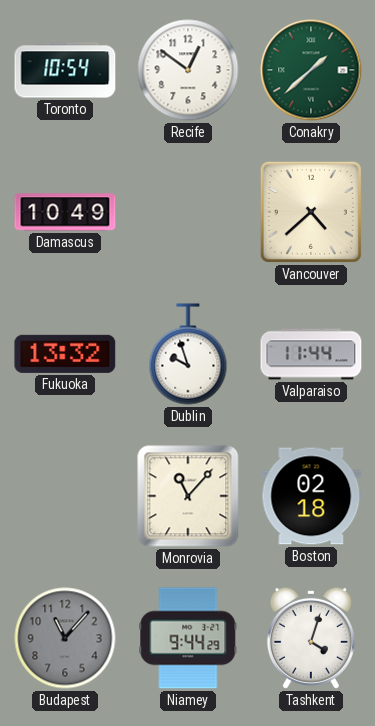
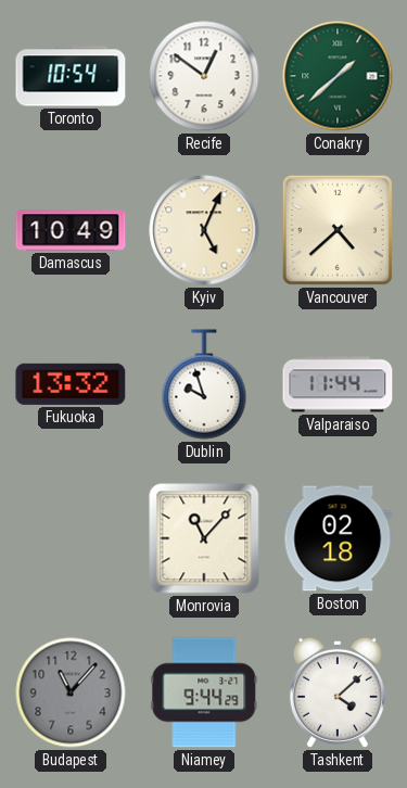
Kyiv: none -> 5:04 (204, 230)
Tashkent: 4:03 -> 4:08 (338, 692)
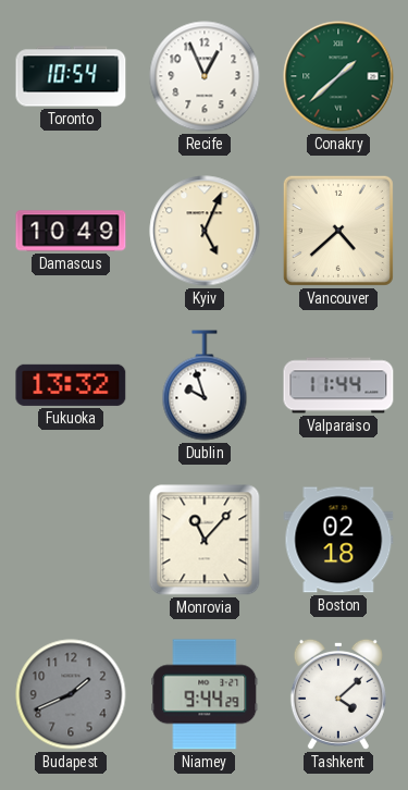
Recife: 12:51 -> 12:56 (205, 76)
Budapest: 11:07 -> 1:41 (71, 694)
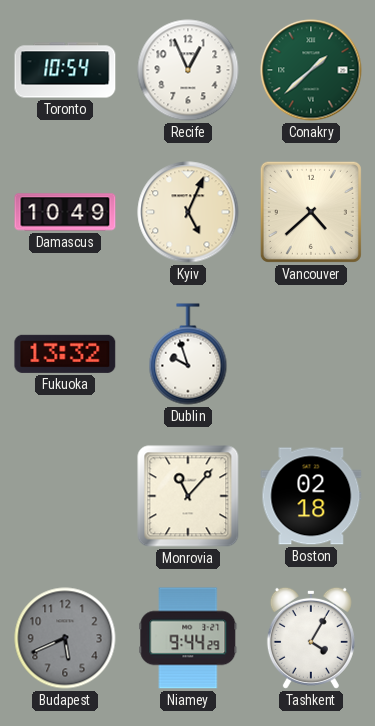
Valparaiso: 11:44 -> none (338, 385)
Budapest: 1:41 -> 5:41 (65, 638)
Tashkent: 4:08 -> 4:05 (311, 638)
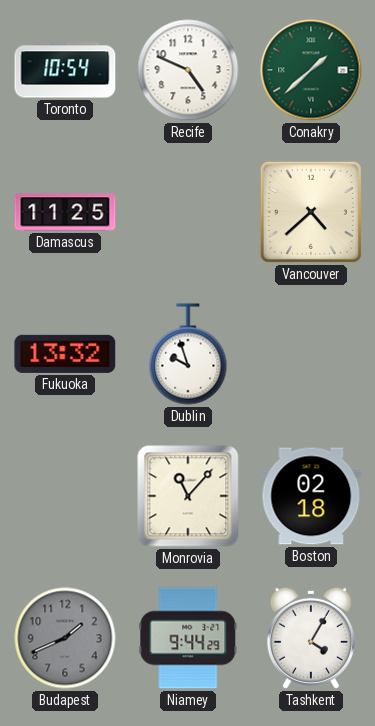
Recife: 12:56 -> 4:49 (188, 70)
Damascus: 10:49 -> 11:25 (65, 212)
Kyiv: 5:04 -> none (188, 212)
Budapest: 5:41 -> 1:41 (65, 638)
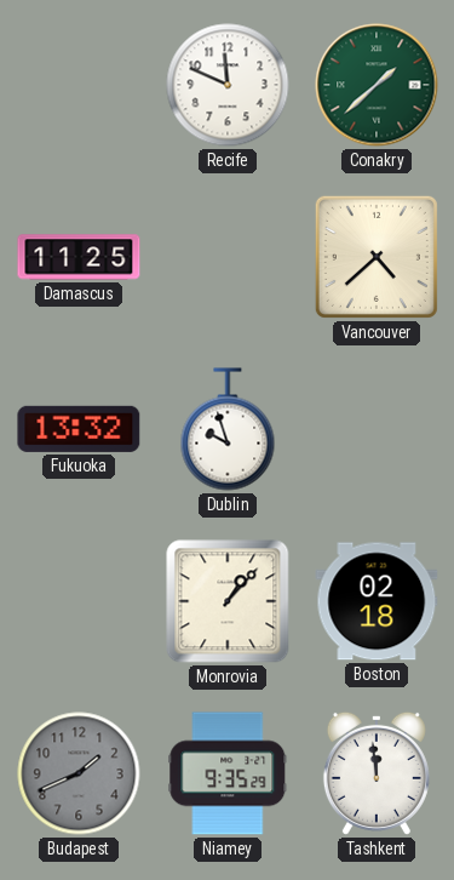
Toronto: 10:54 -> none (65, 70)
Recife: 4:49 -> 11:49 (228, 85)
Monrovia: 11:07 -> 1:07 (228, 601)
Niamey: 9:44 -> 9:35 (228, 773)
Tashkent: 4:05 -> 11:59 (377, 773)
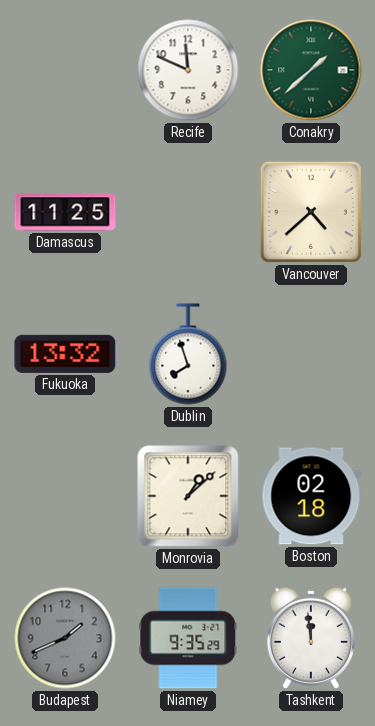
Dublin: 9:57 -> 7:57 (188, 354)
Monrovia: 1:07 -> 1:08 (188, 496)
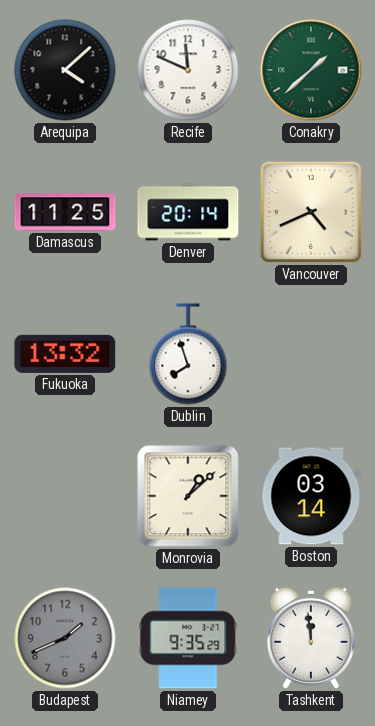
Arequipa: none -> 4:08 (65, 70)
Denver: none -> 20:14 (188, 212)
Vancouver: 4:38 -> 4:41 (311, 212)
Boston: 02:18 -> 03:14 (311, 496)
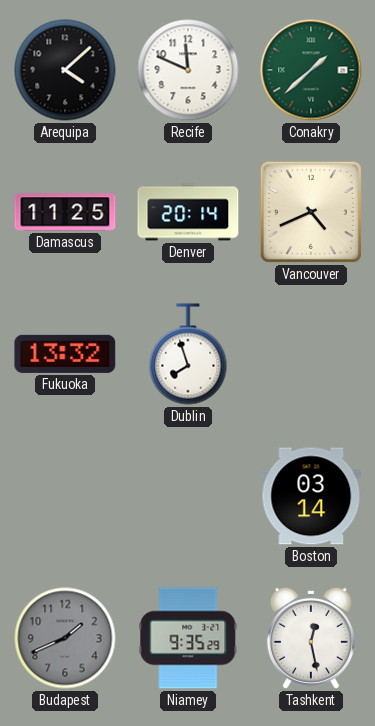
Monrovia: 1:08 -> none (188, 496)
Tashkent: 11:59 -> 12:28 (311, 638)
